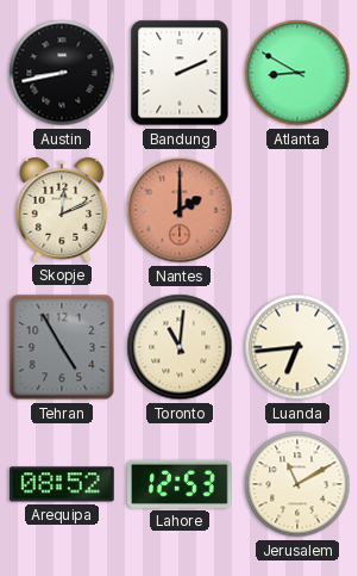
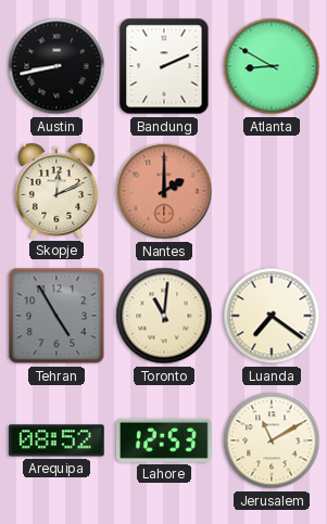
Luanda: 6:44 -> 7:21 (272, 316)
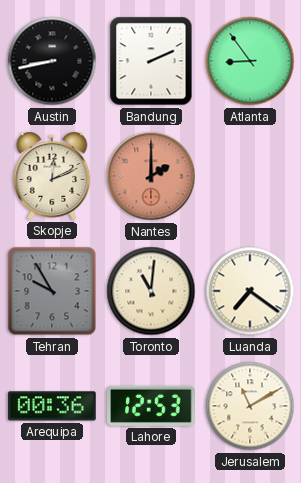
Atlanta: 8:50 -> 8:54 (250, 61)
Tehran: 4:55 -> 9:55 (52, 291)
Arequipa: 08:52 -> 00:36 (52, 406)
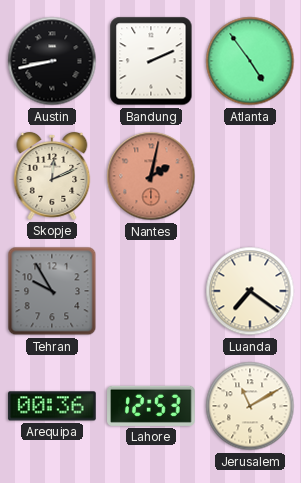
Atlanta: 8:54 -> 4:54 (250, 61)
Nantes: 2:00 -> 2:02 (151, 176)
Toronto: 11:01 -> none (151, 291)
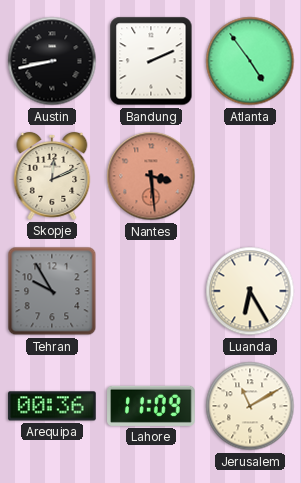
Nantes: 2:02 -> 3:29 (151, 176)
Luanda: 7:21 -> 6:25 (250, 291)
Lahore: 12:53 -> 11:09 (151, 406)
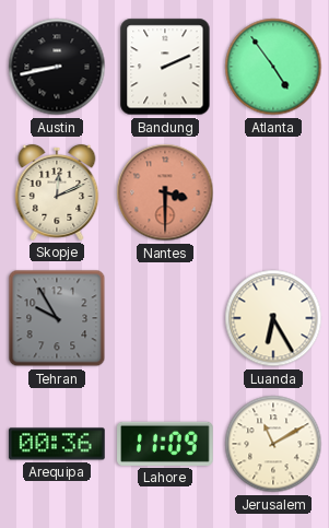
Nantes: 3:29 -> 3:30 (165, 192)
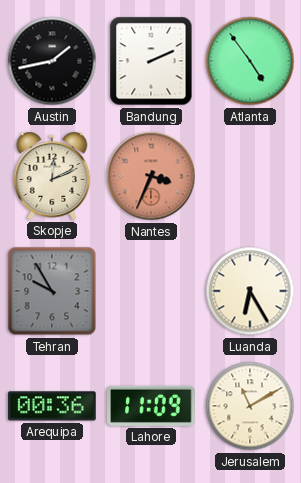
Austin: 8:43 -> 1:43 (52, 61)
Nantes: 3:30 -> 3:34 (151, 176)
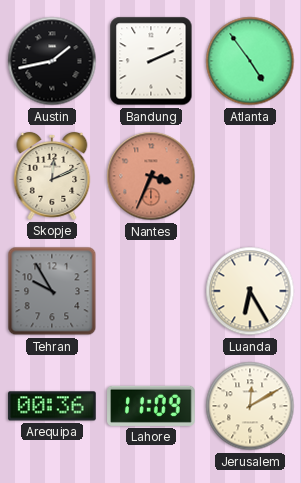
Jerusalem: 11:10 -> 12:10 (250, 406)
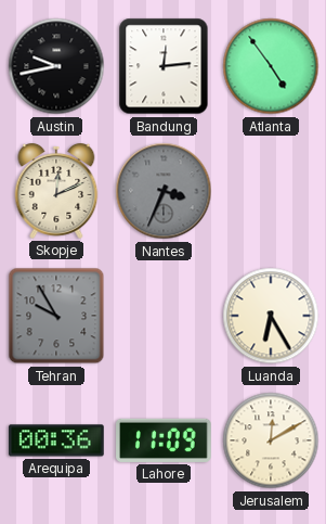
Austin: 1:43 -> 9:43 (56, 66)
Bandung: 2:11 -> 12:14 (164, 66)
Nantes dial: salmon -> grey (164, 191)
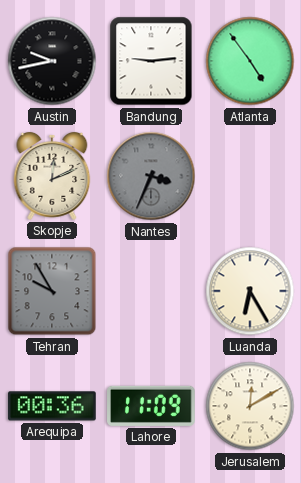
Bandung: 12:14 -> 9:14 (151, 61)
